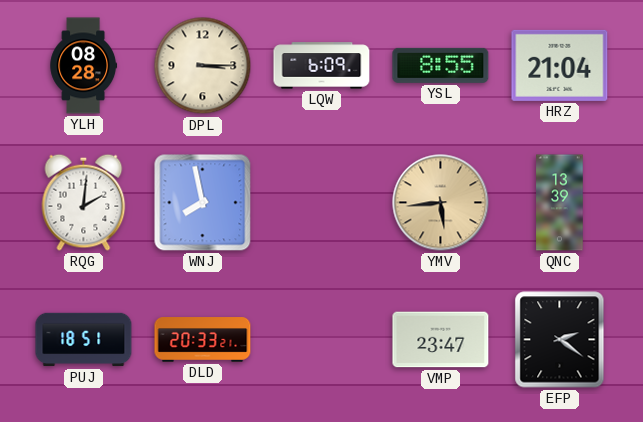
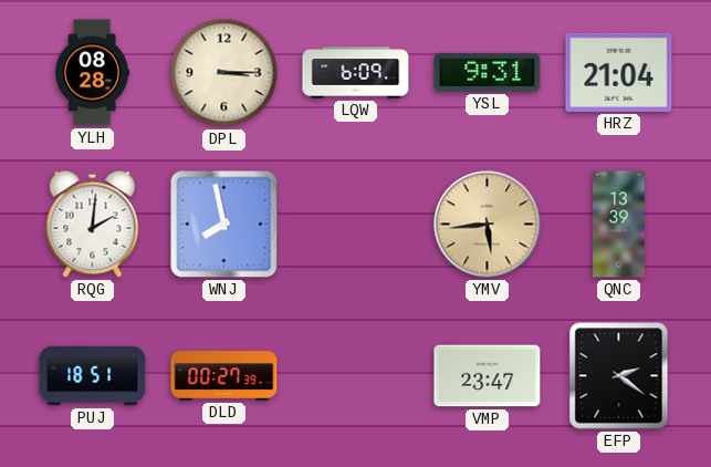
YSL: 8:55 -> 9:31 (488, 72)
DLD: 20:33 -> 00:27 (224, 376)
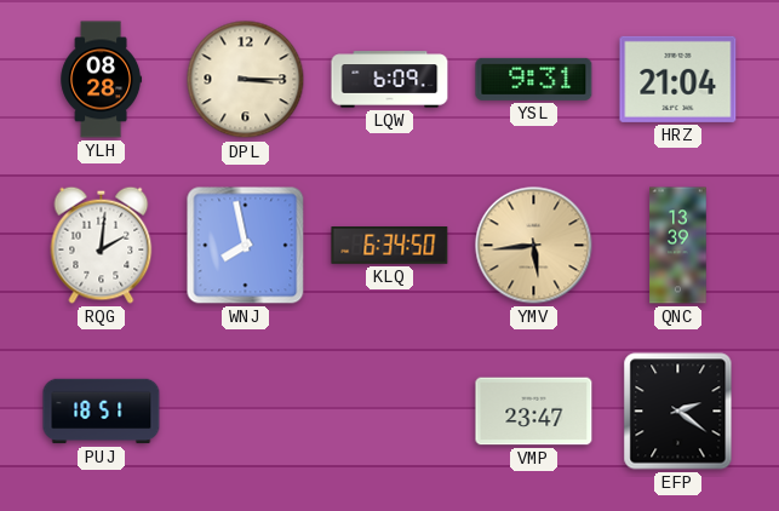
KLQ: none -> 6:34 (390, 246)
DLD: 00:27 -> none (224, 376)
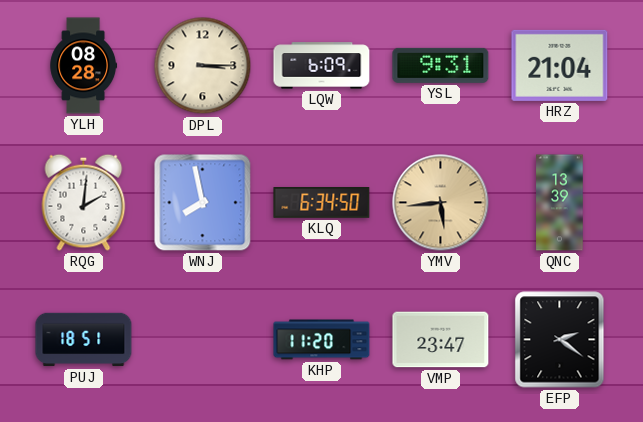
KHP: none -> 11:20 (322, 340)
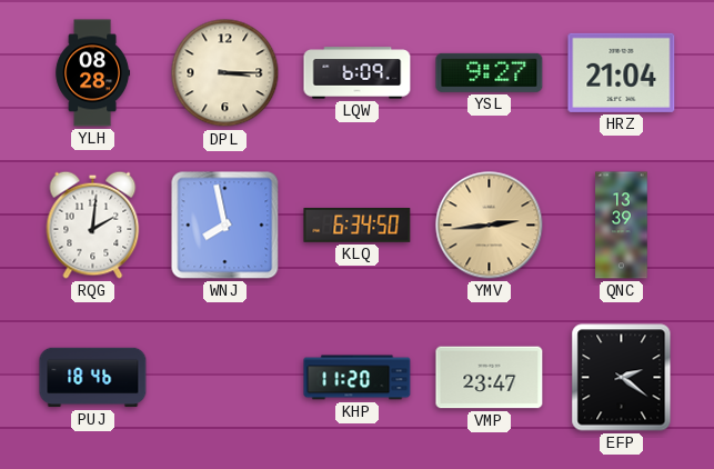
YSL: 9:31 -> 9:27 (490, 72)
YMV: 5:44 -> 2:44 (490, 226)
PUJ: 18:51 -> 18:46 (93, 378)
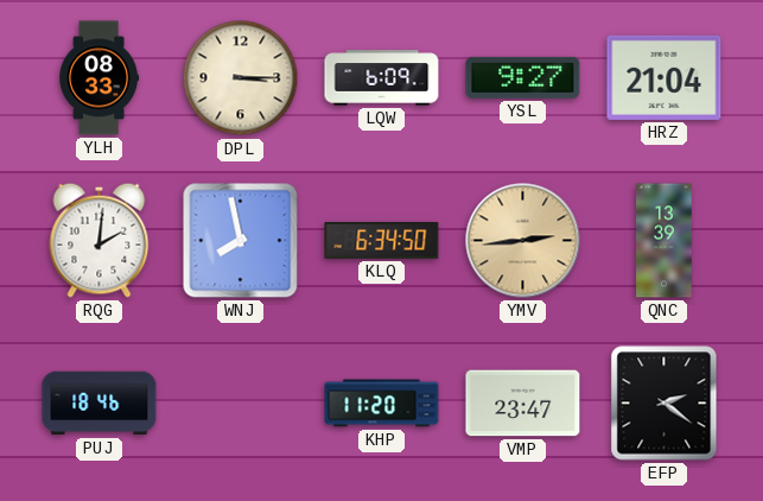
YLH: 08:28 -> 08:33 (100, 78)
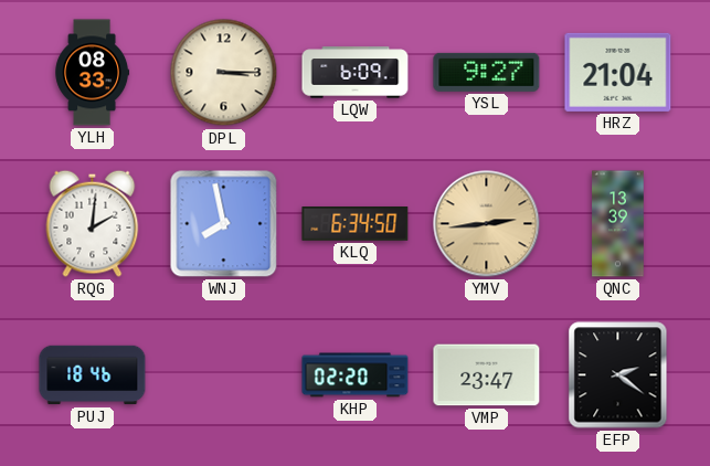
KHP: 11:20 -> 02:20 (356, 375)
